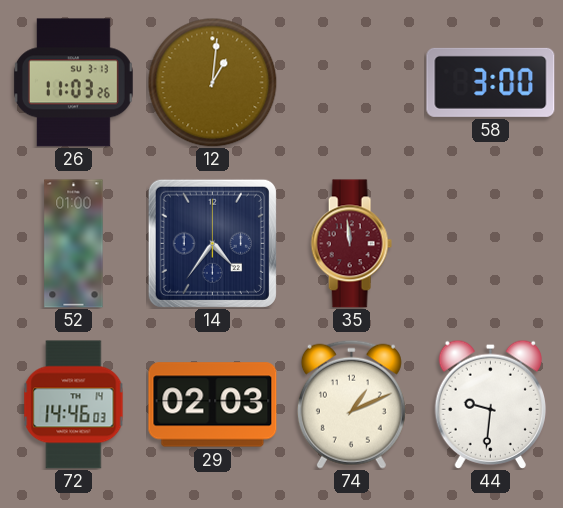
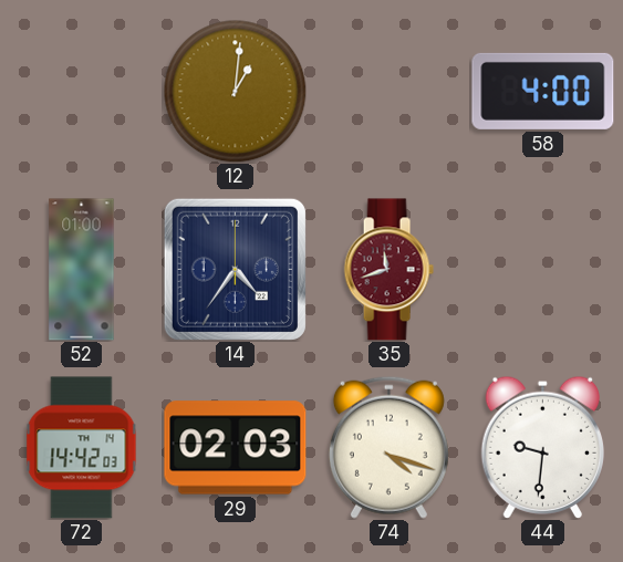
26: 11:03 -> none (73, 83)
58: 3:00 -> 4:00 (543, 91)
35: 11:59 -> 11:42 (388, 270)
72: 14:46 -> 14:42 (82, 448)
74: 1:11 -> 4:18 (388, 447)
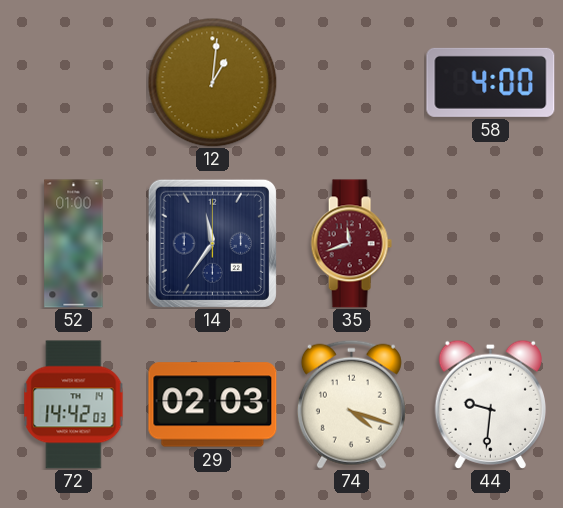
14: 4:36 -> 11:36 (212, 243)
